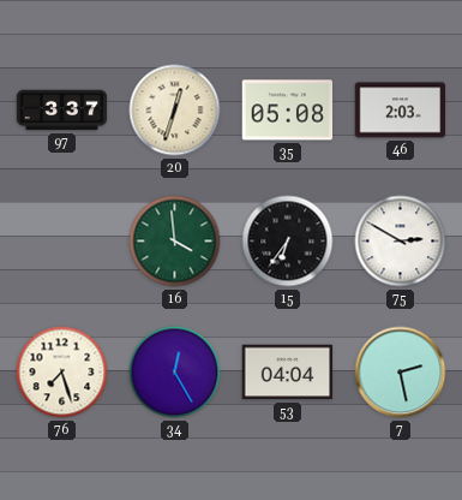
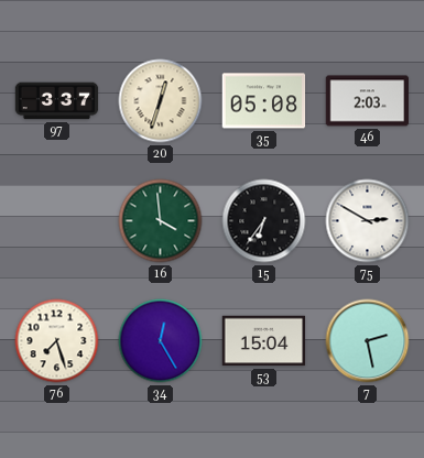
53: 04:04 -> 15:04 (264, 341)
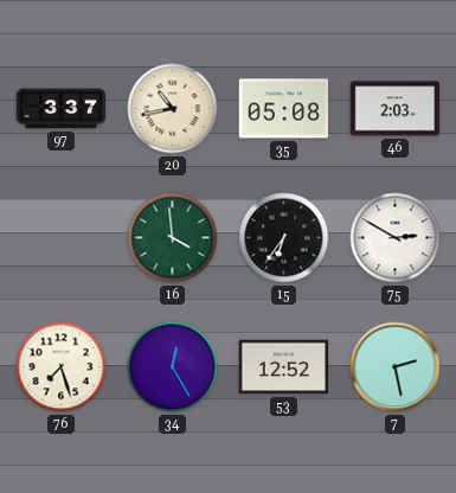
20: 12:33 -> 10:43 (173, 109)
53: 15:04 -> 12:52 (284, 367)
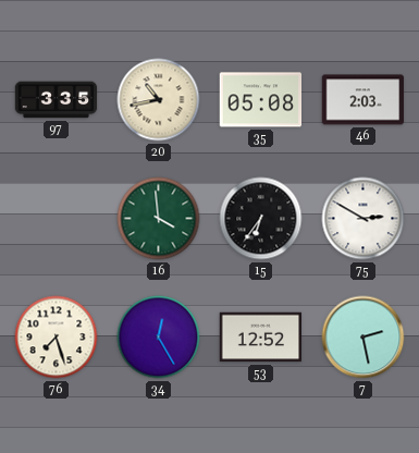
97: 3:37 -> 3:35 (57, 100)
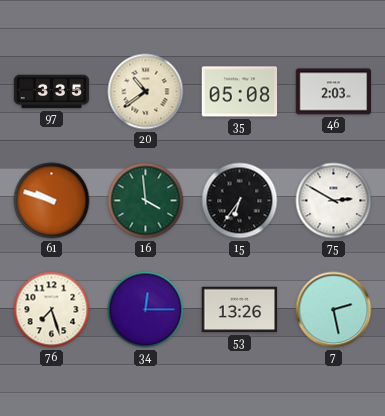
20: 10:43 -> 10:39 (146, 92)
61: none -> 9:48 (52, 201)
34: 12:25 -> 12:15 (146, 310)
53: 12:52 -> 13:26 (240, 310)
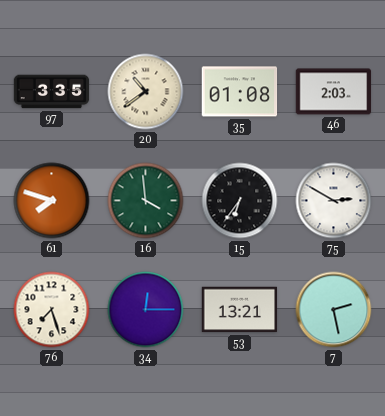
35: 05:08 -> 01:08 (240, 92)
61: 9:48 -> 7:48 (52, 201)
53: 13:26 -> 13:21 (240, 310)
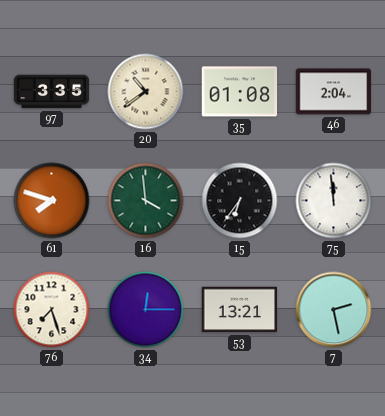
46: 2:03 -> 2:04 (334, 92)
75: 2:50 -> 11:59 (334, 201)
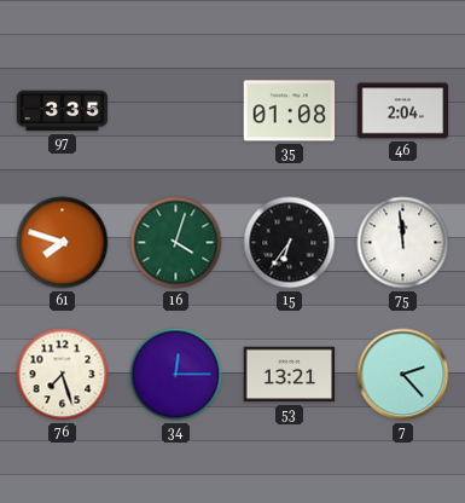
20: 10:39 -> none (146, 92)
16: 3:59 -> 4:03 (176, 243)
7: 2:28 -> 2:23 (403, 375)
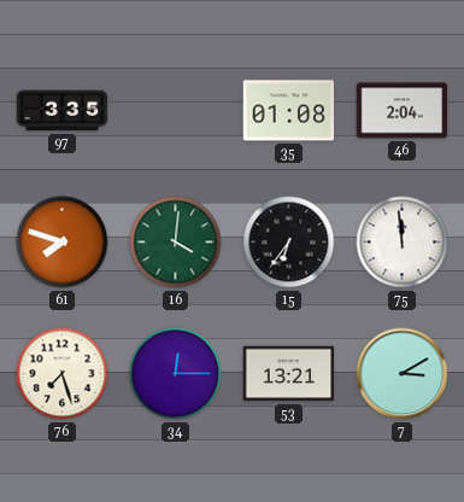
16: 4:03 -> 4:01 (176, 243)
7: 2:23 -> 3:10 (403, 374)
